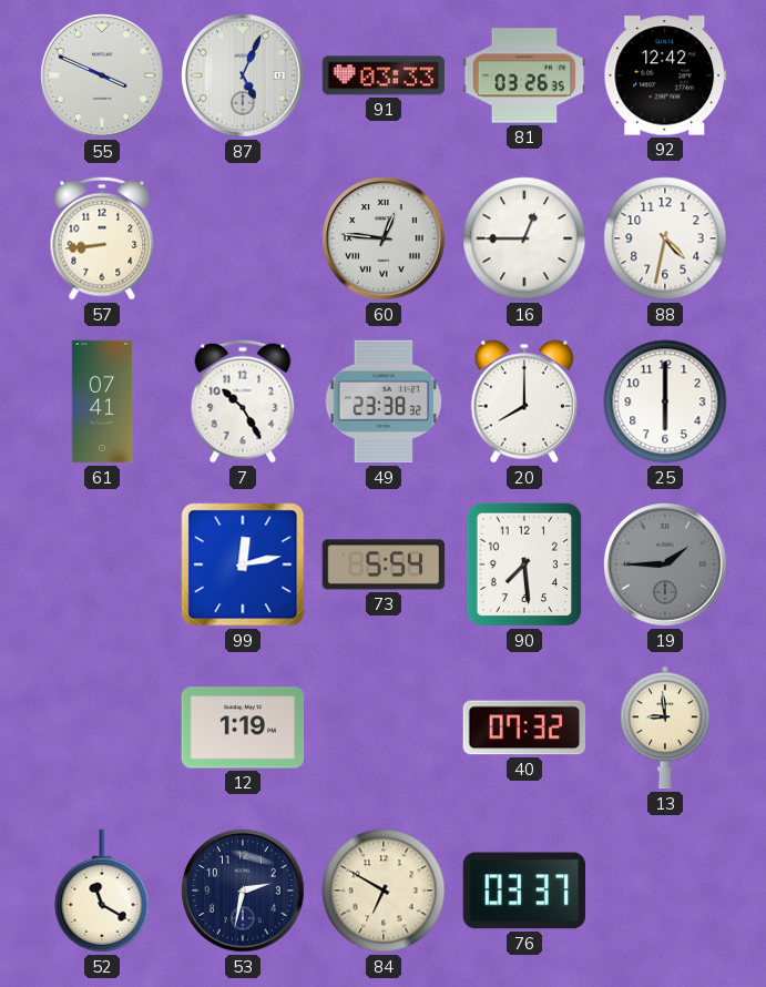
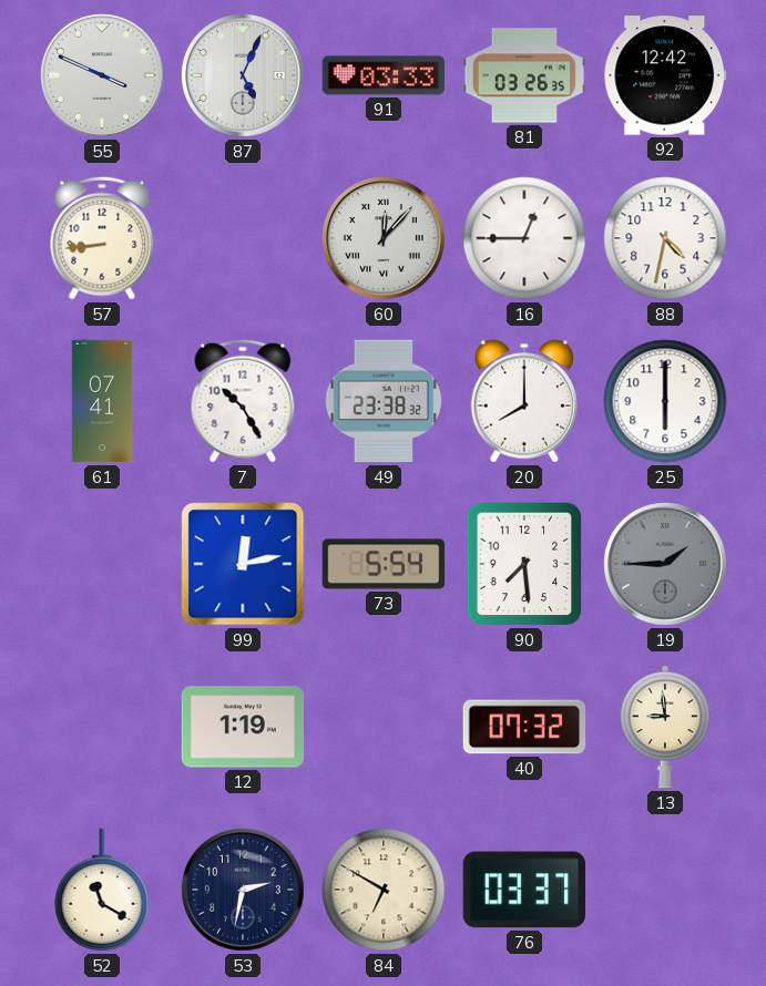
60: 12:46 -> 12:07 (384, 238)
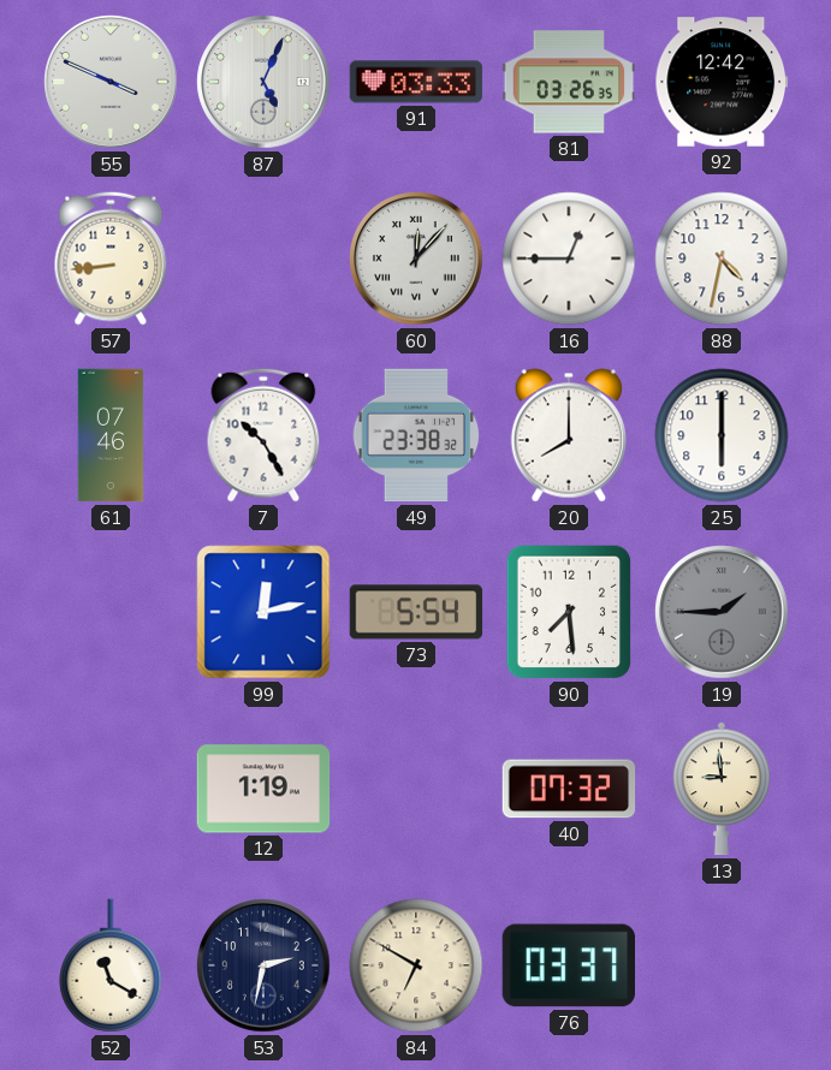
61: 07:41 -> 07:46 (111, 435)
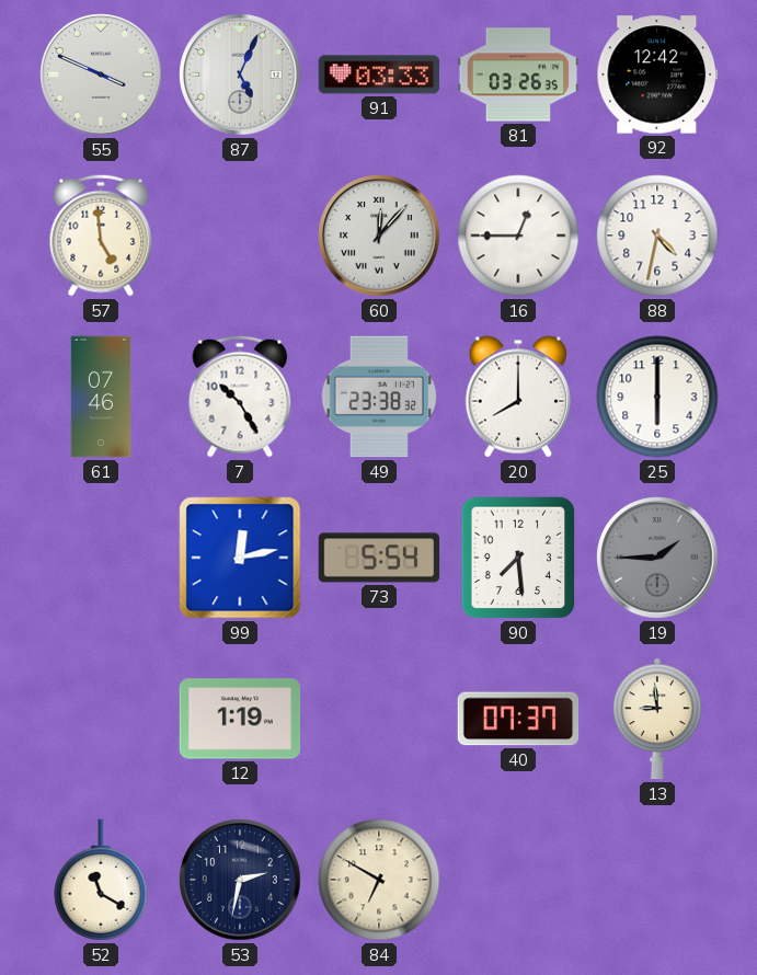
57: 8:44 -> 4:59 (101, 236)
40: 07:32 -> 07:37 (518, 719)
76: 03:37 -> none (569, 965)
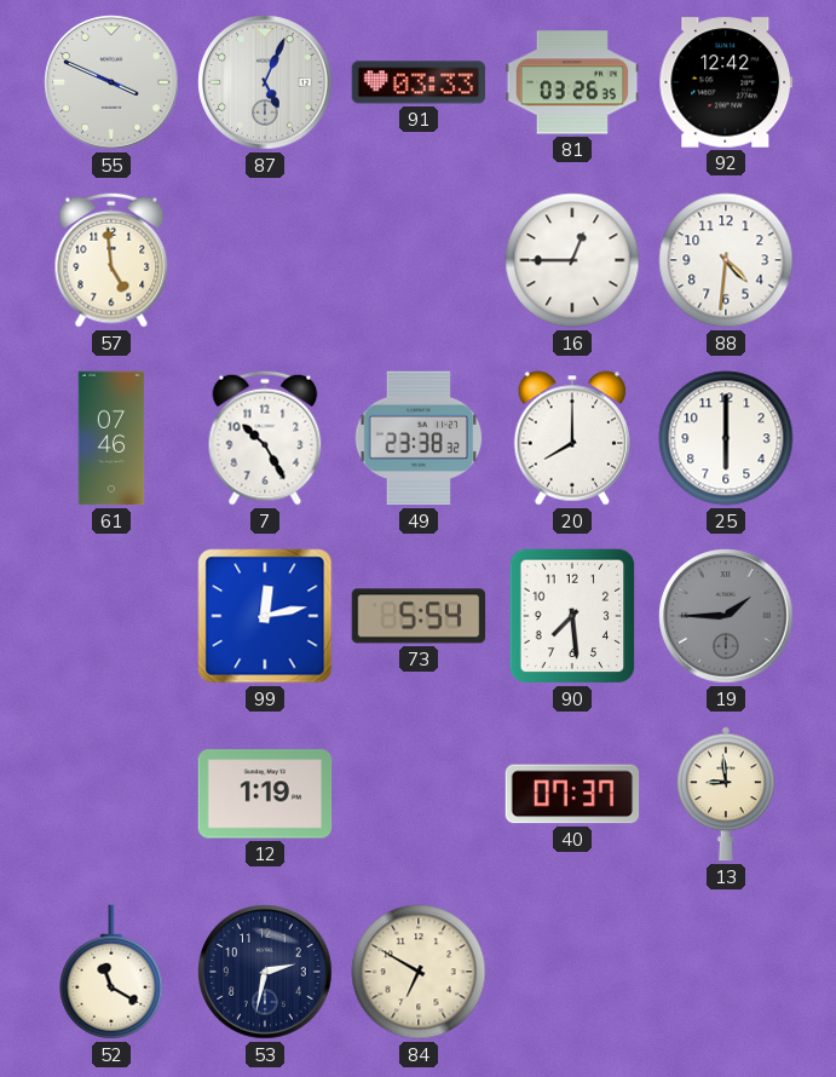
60: 12:07 -> none (379, 236)
88: 4:32 -> 4:31 (726, 260)
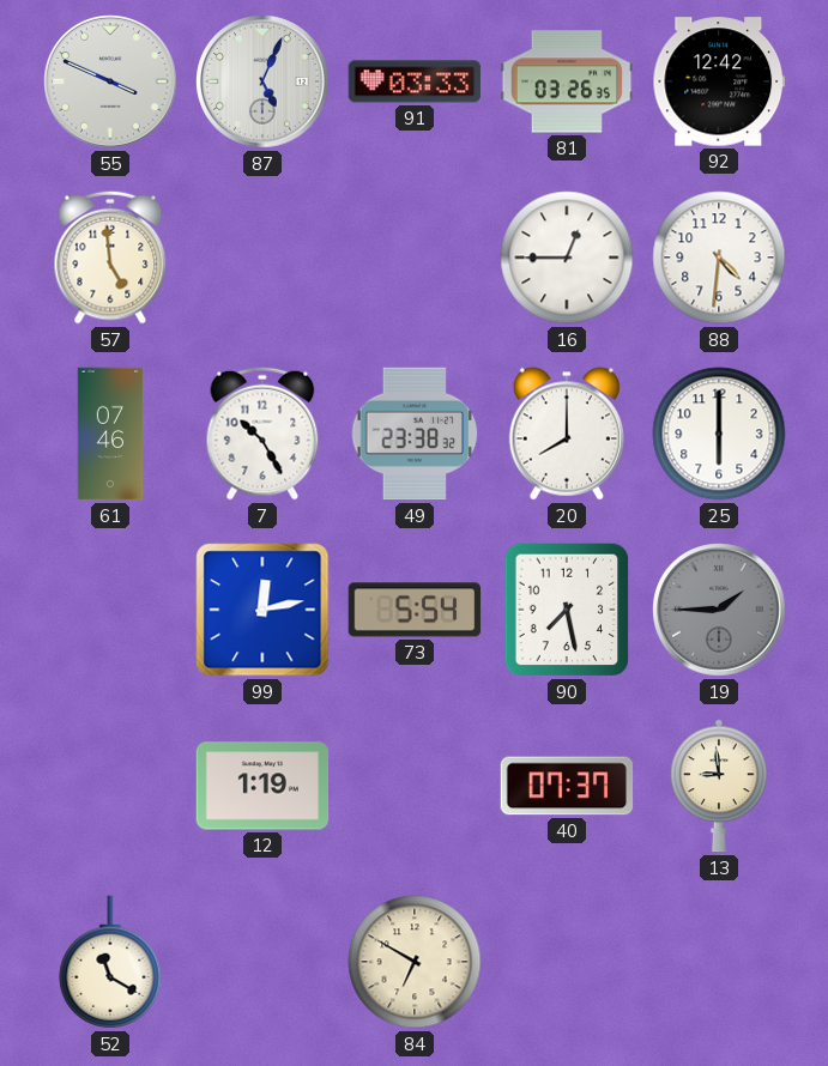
90: 7:29 -> 7:28 (567, 610)
53: 2:32 -> none (265, 972)
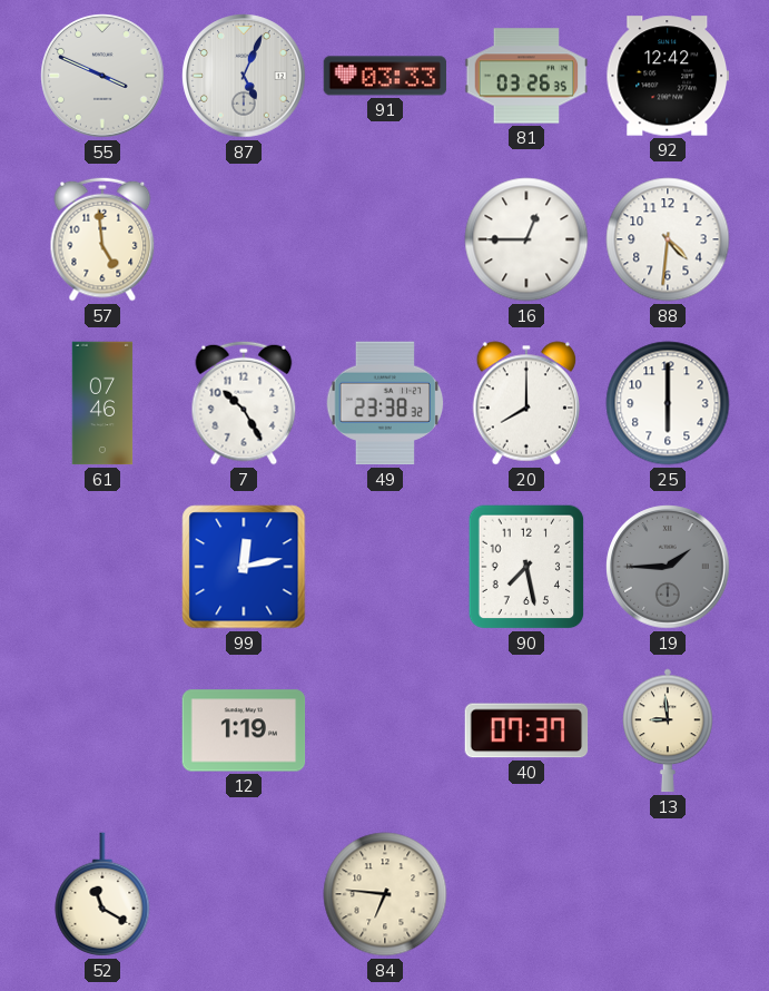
73: 5:54 -> none (415, 610)
84: 6:50 -> 6:46 (385, 894)
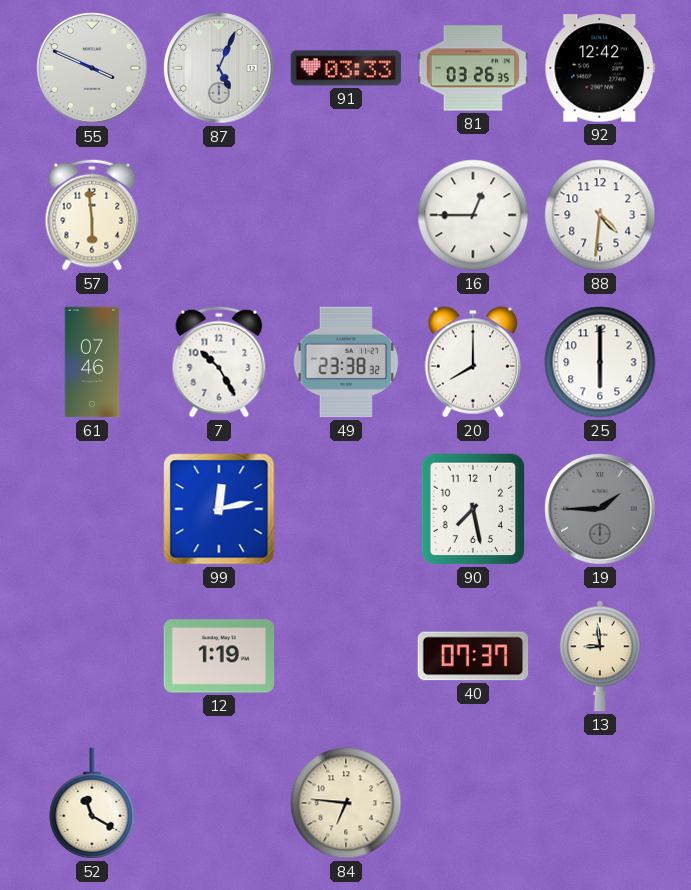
57: 4:59 -> 5:59 (92, 215)
